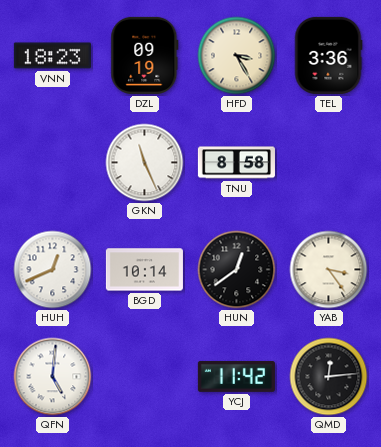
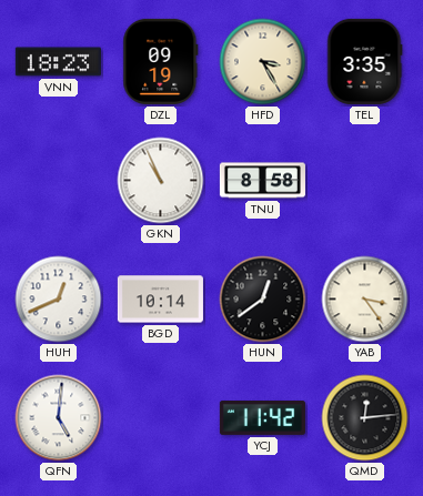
TEL: 3:36 -> 3:35 (364, 61)
GKN: 11:26 -> 10:56 (161, 181)
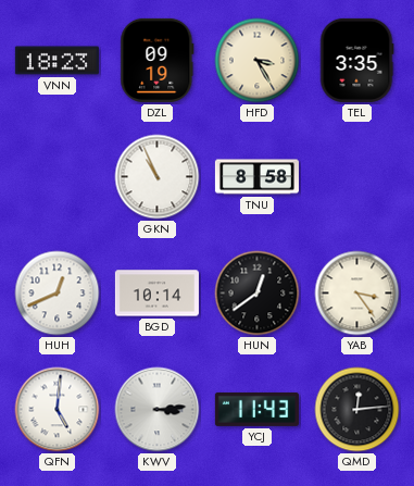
KWV: none -> 3:14 (158, 410)
YCJ: 11:42 -> 11:43 (256, 409)
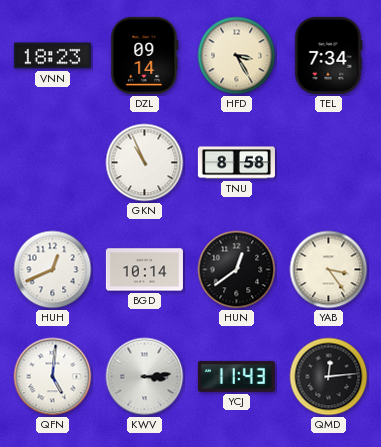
DZL: 09:19 -> 09:14 (145, 55)
TEL: 3:35 -> 7:34 (328, 55)
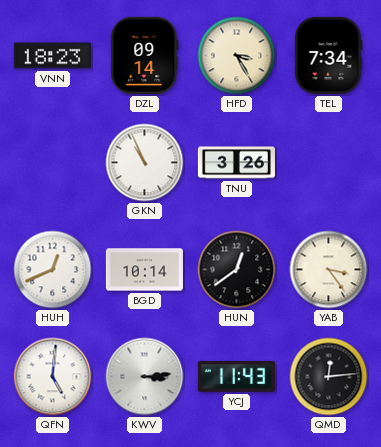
TNU: 8:58 -> 3:26 (236, 163)
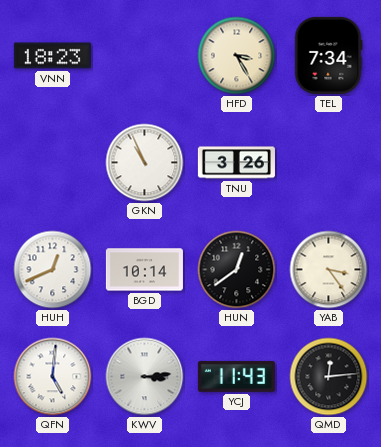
DZL: 09:14 -> none (145, 55)
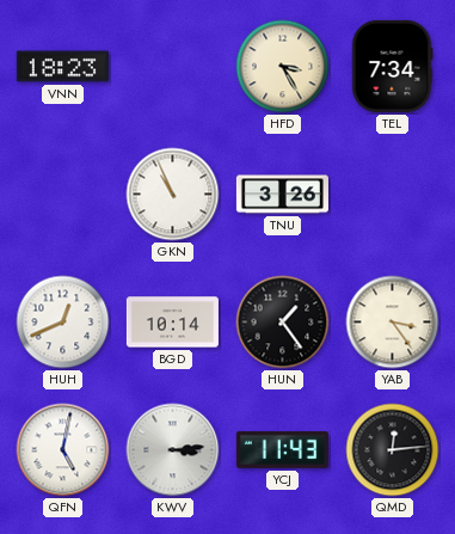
HUN: 12:39 -> 1:24 (283, 323)
QFN: 5:01 -> 5:02 (63, 450)
